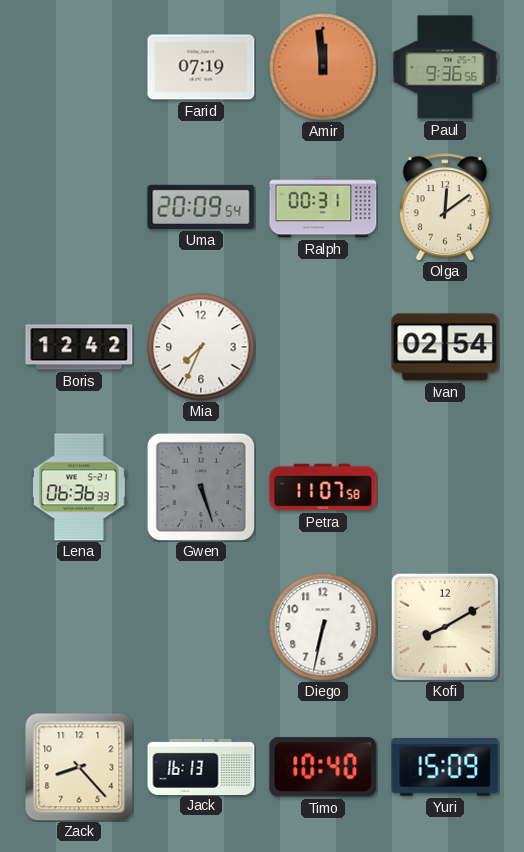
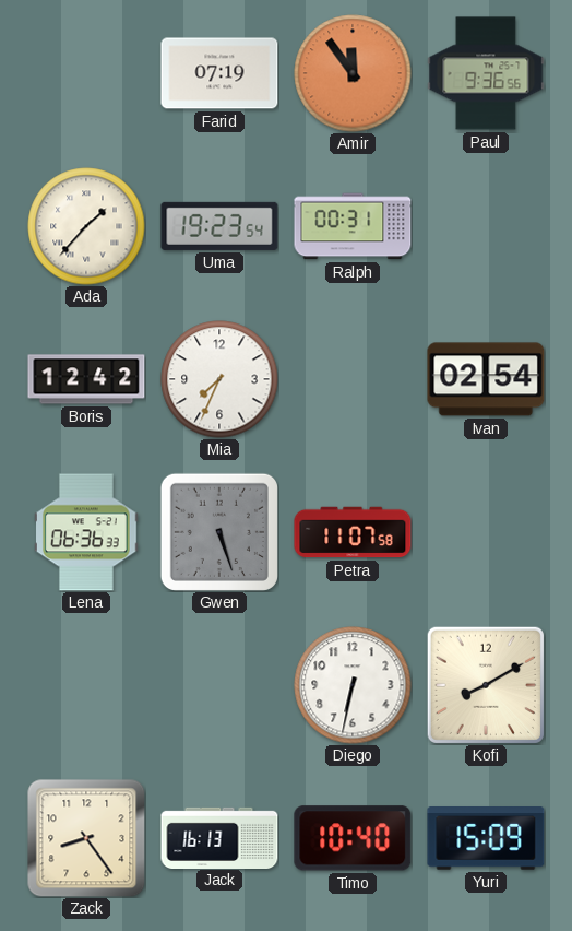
Amir: 11:59 -> 11:54 (353, 73)
Ada: none -> 1:37 (86, 226)
Uma: 20:09 -> 19:23 (219, 226)
Olga: 12:09 -> none (445, 207)
Zack: 8:23 -> 8:24 (86, 838)
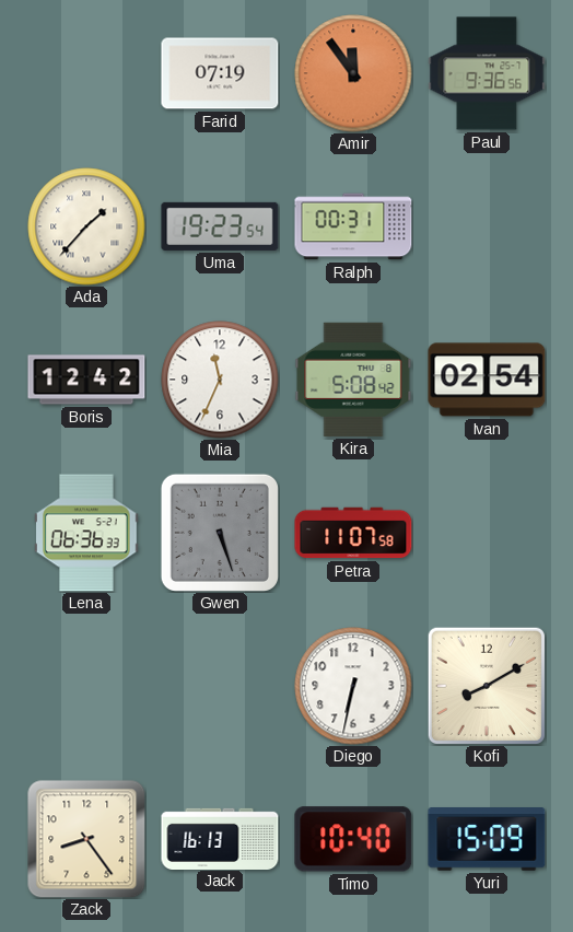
Mia: 7:34 -> 11:34 (220, 380)
Kira: none -> 5:08 (353, 380)
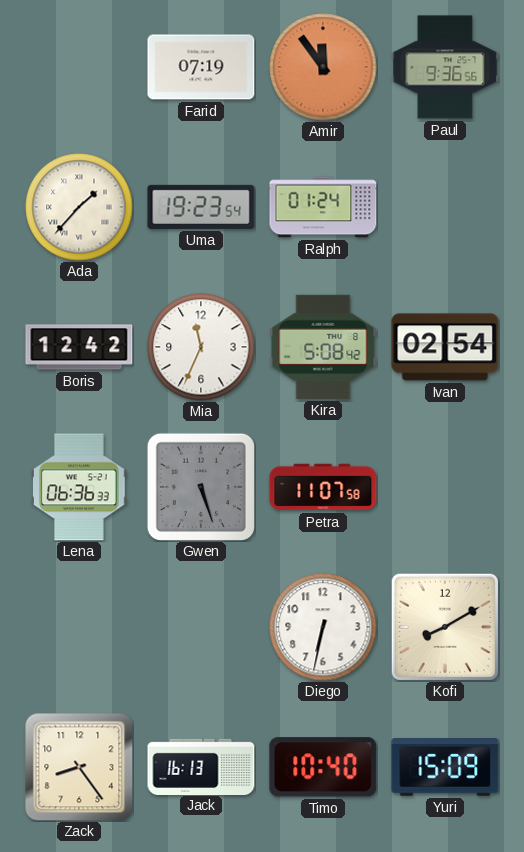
Ralph: 00:31 -> 01:24 (323, 207)
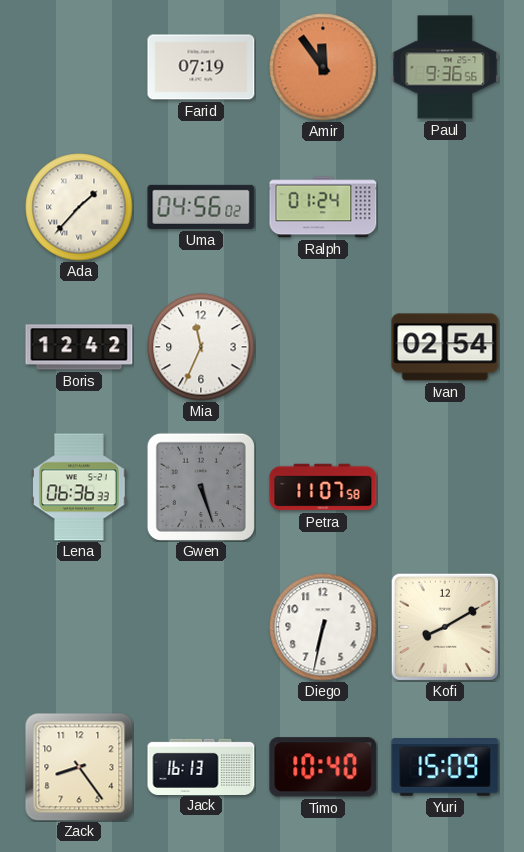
Uma: 19:23 -> 04:56 (201, 207)
Kira: 5:08 -> none (323, 347)
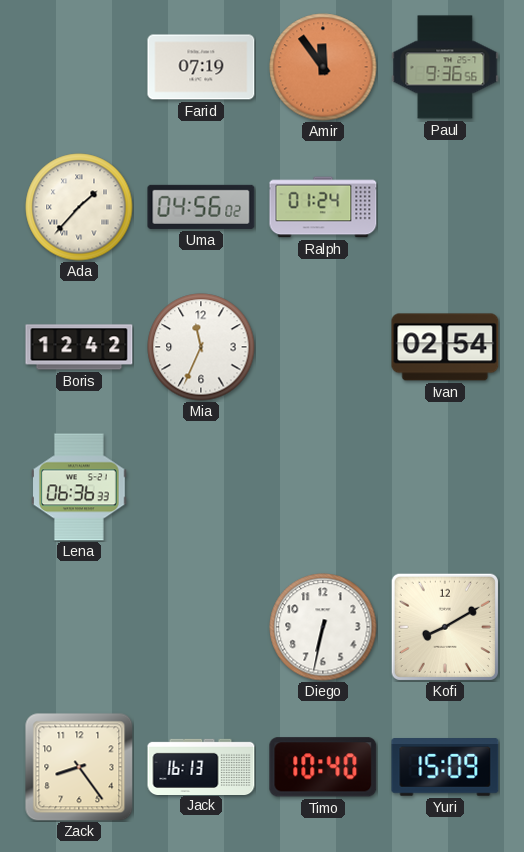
Gwen: 5:27 -> none (201, 487)
Petra: 11:07 -> none (323, 487)
